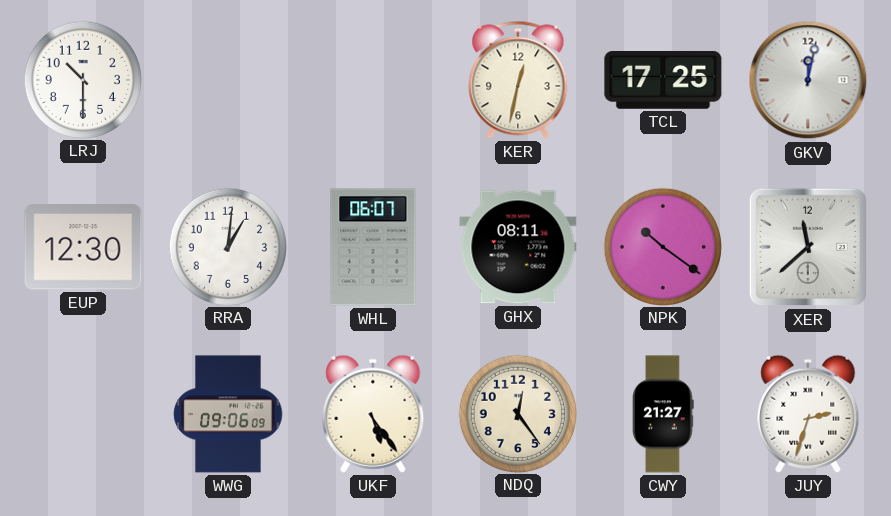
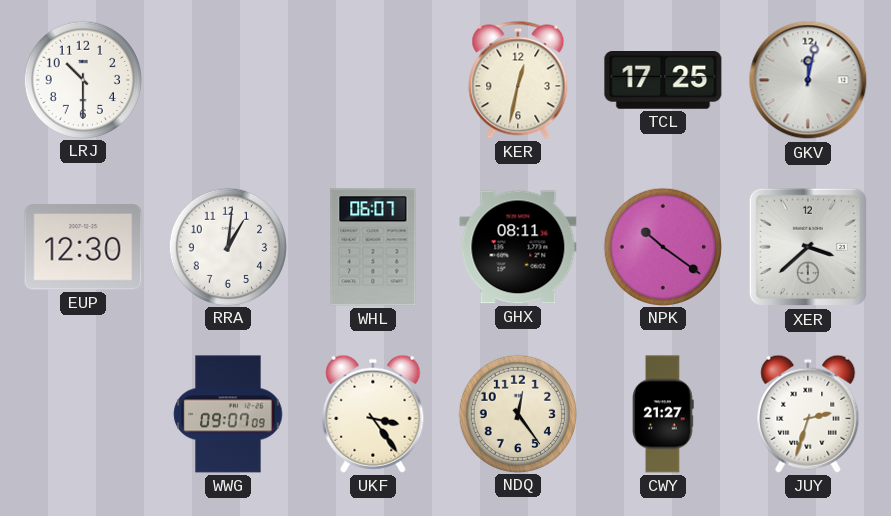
XER: 11:38 -> 3:38 (808, 247)
WWG: 09:06 -> 09:07 (228, 414)
UKF: 5:24 -> 3:24 (373, 414)
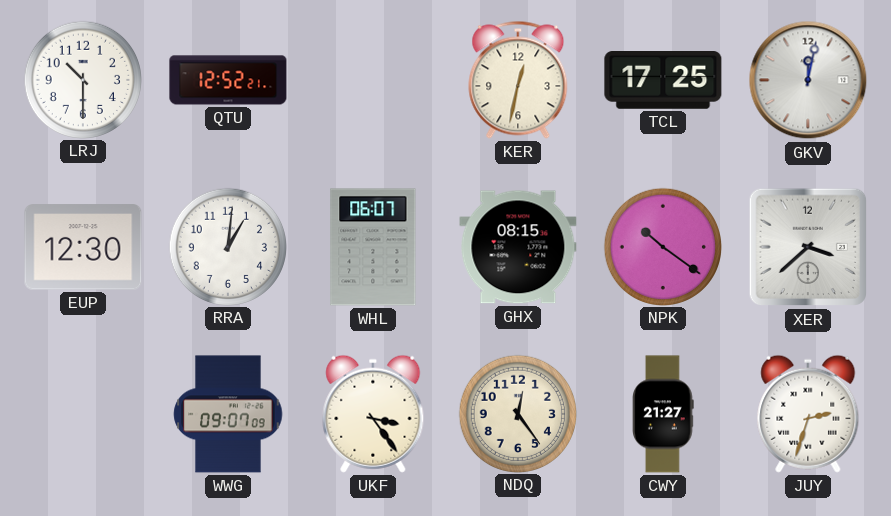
QTU: none -> 12:52 (228, 80)
GHX: 08:11 -> 08:15 (518, 247)
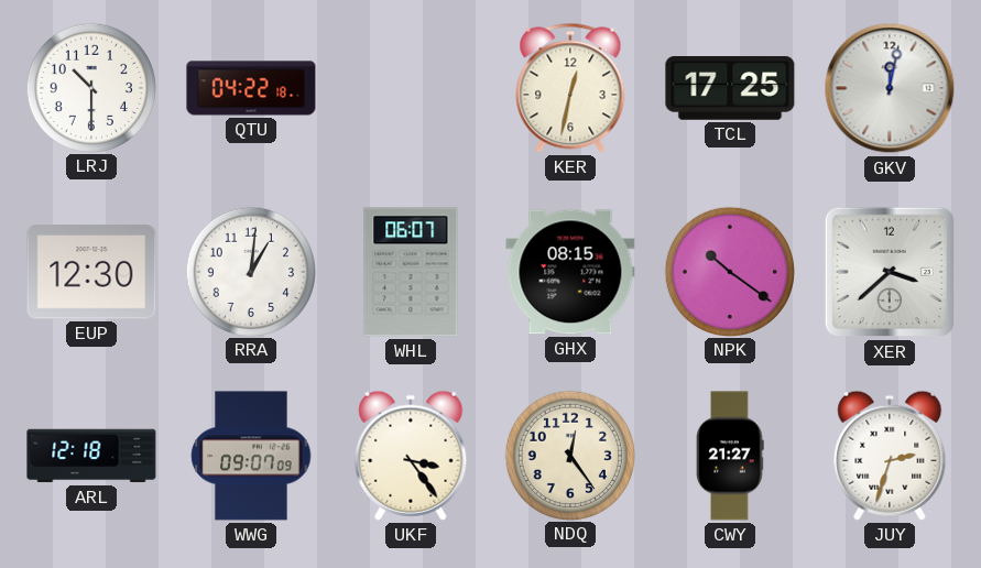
QTU: 12:52 -> 04:22 (251, 88)
ARL: none -> 12:18 (91, 456)
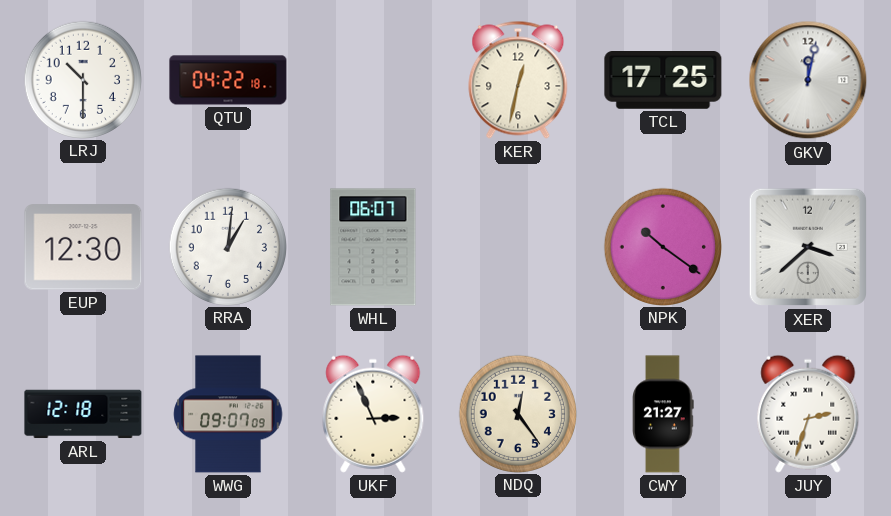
GHX: 08:15 -> none (570, 272)
UKF: 3:24 -> 2:56 (373, 414)
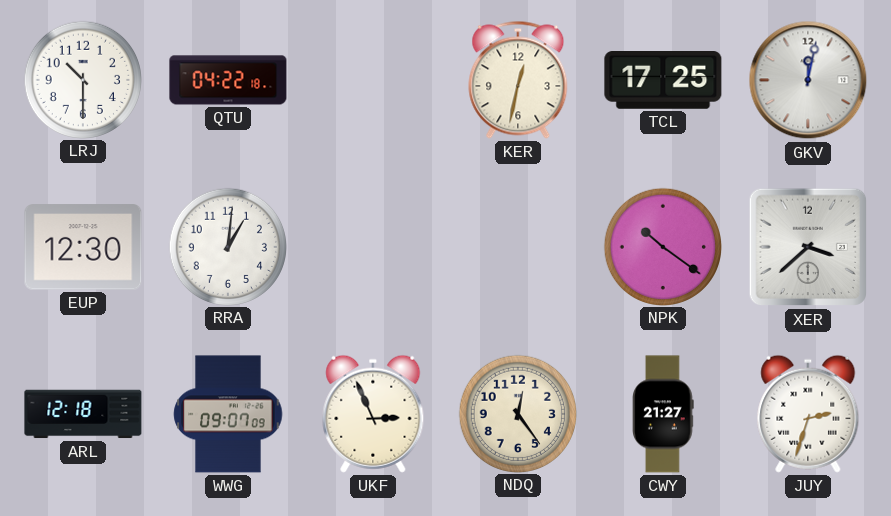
WHL: 06:07 -> none (373, 247)
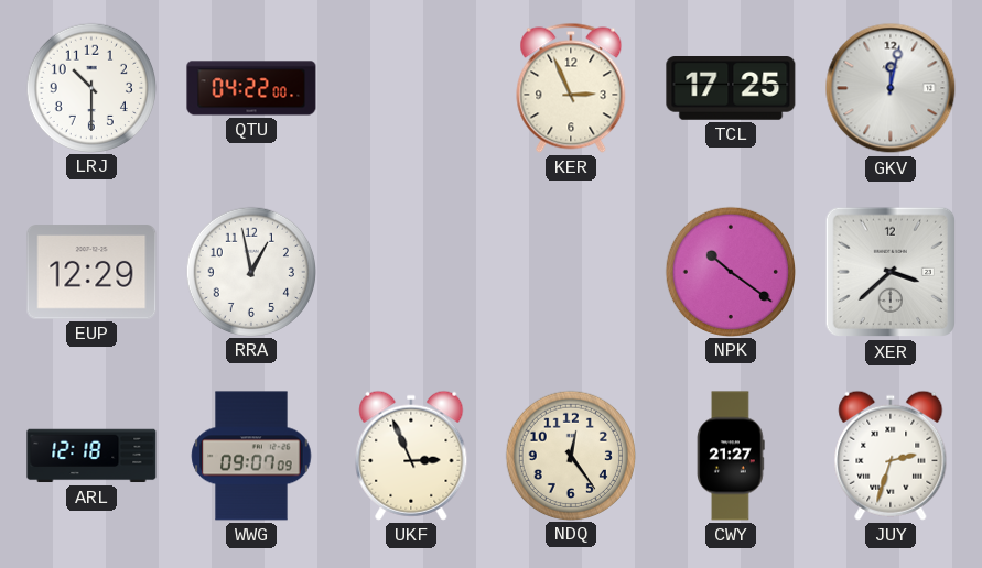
QTU: 04:22:18 -> 04:22:00 (251, 88)
KER: 12:32 -> 2:56 (571, 88)
EUP: 12:30 -> 12:29 (91, 272)
RRA: 1:01 -> 12:58 (250, 271)
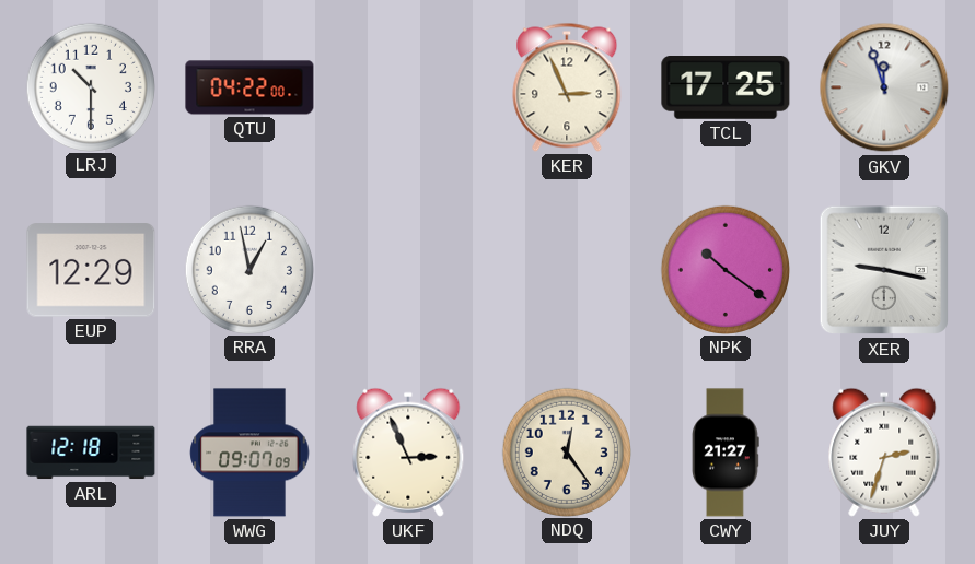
GKV: 12:02 -> 11:57 (884, 87)
XER: 3:38 -> 9:17 (884, 270)
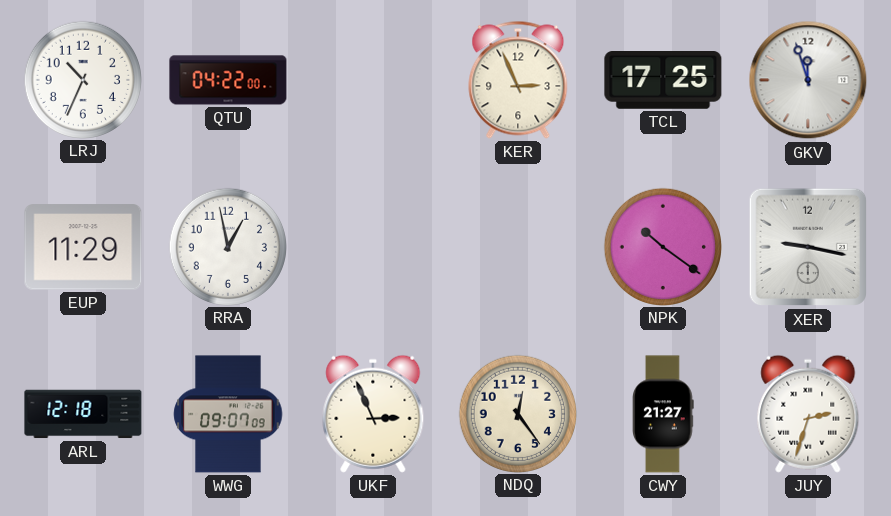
LRJ: 10:30 -> 10:34 (82, 79)
EUP: 12:29 -> 11:29 (83, 247)
